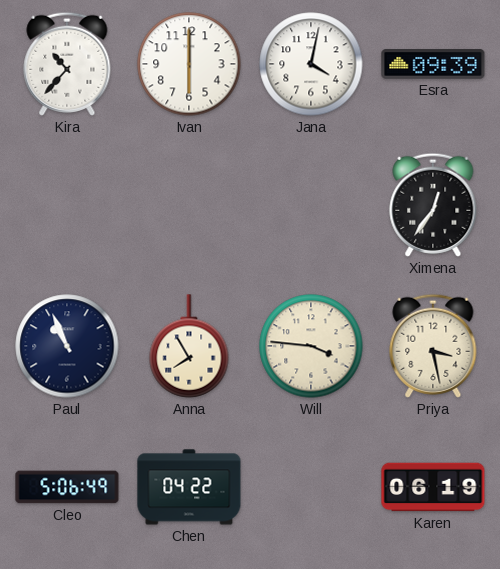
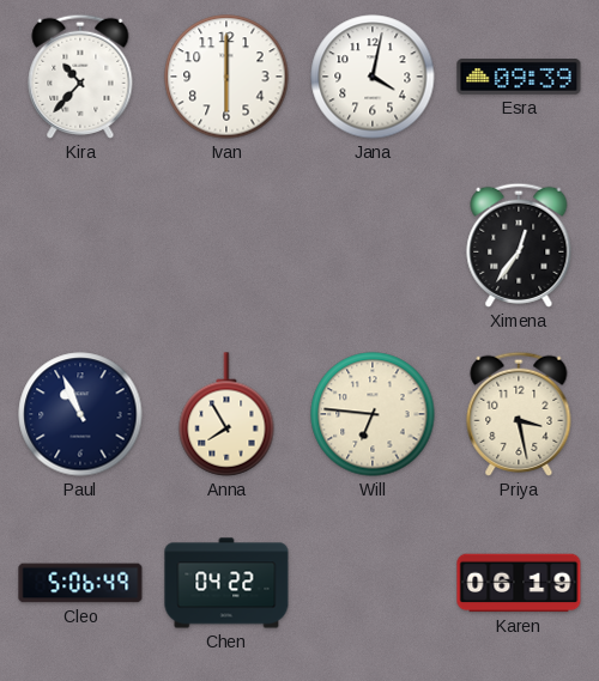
Will: 3:46 -> 6:46 (373, 414)
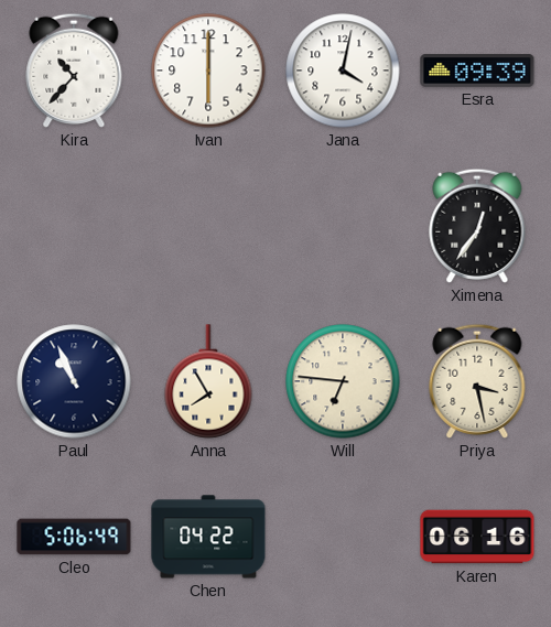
Karen: 06:19 -> 06:16 (477, 537)
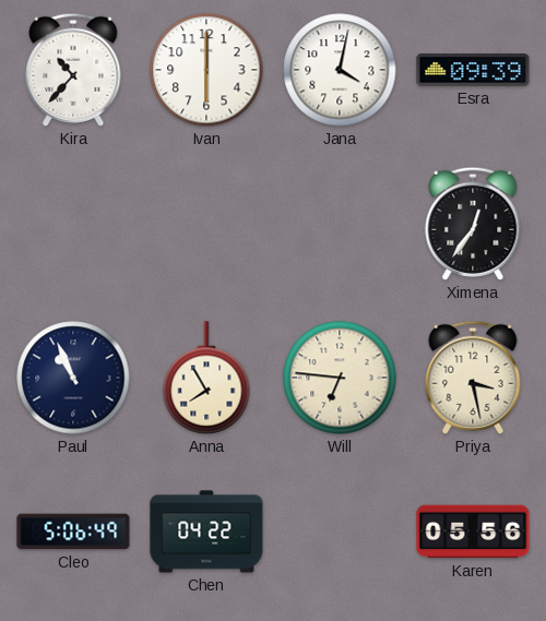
Karen: 06:16 -> 05:56 (473, 532)
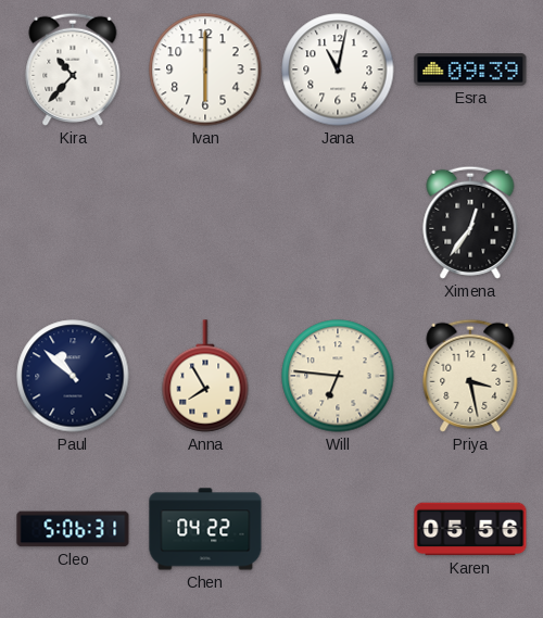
Jana: 4:02 -> 11:02 (338, 70)
Paul: 10:56 -> 10:52 (73, 376)
Cleo: 5:06:49 -> 5:06:31 (73, 529)
